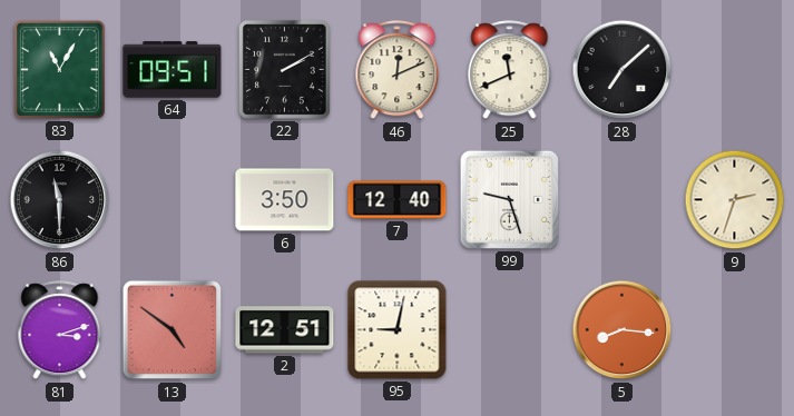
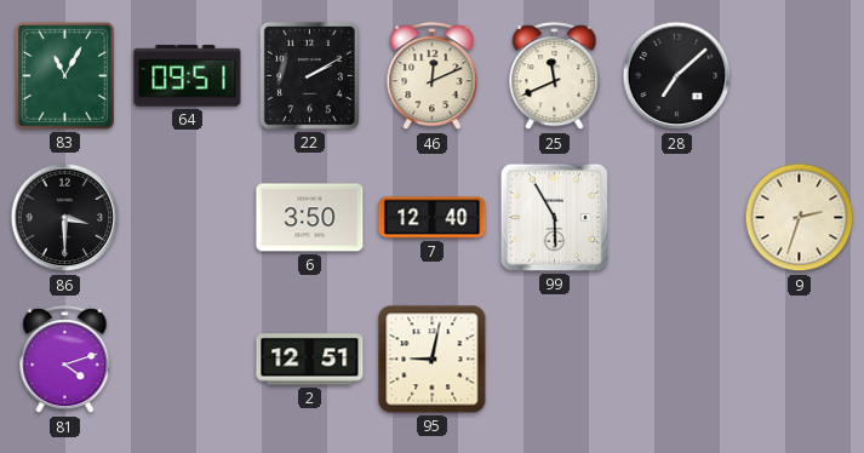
86: 11:30 -> 3:30 (65, 218)
99: 9:27 -> 5:55 (554, 217)
81: 3:12 -> 4:12 (65, 360)
13: 4:51 -> none (173, 330)
5: 8:16 -> none (623, 330)
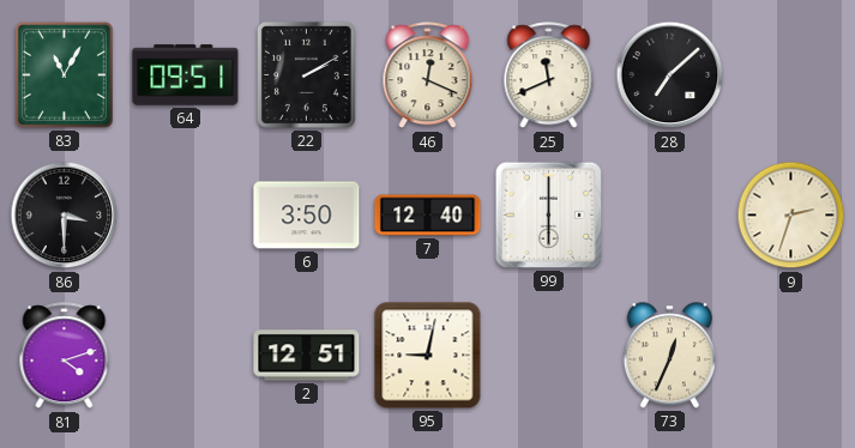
46: 12:11 -> 12:19 (428, 75)
99: 5:55 -> 6:00 (548, 214)
73: none -> 12:34 (669, 356)
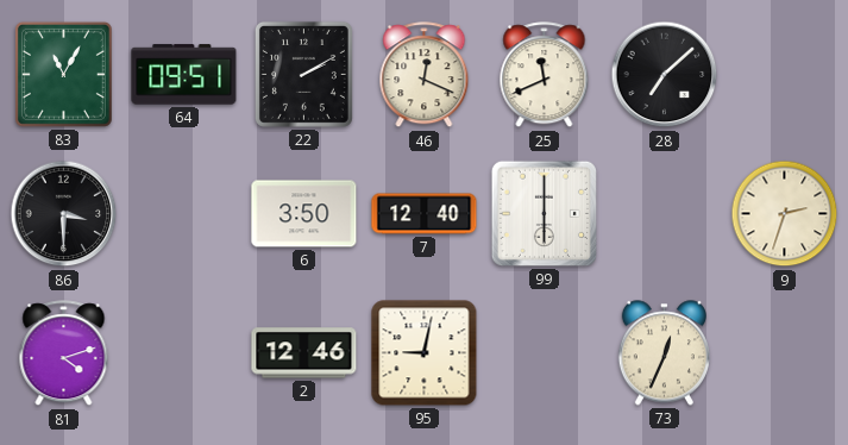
2: 12:51 -> 12:46 (304, 353)
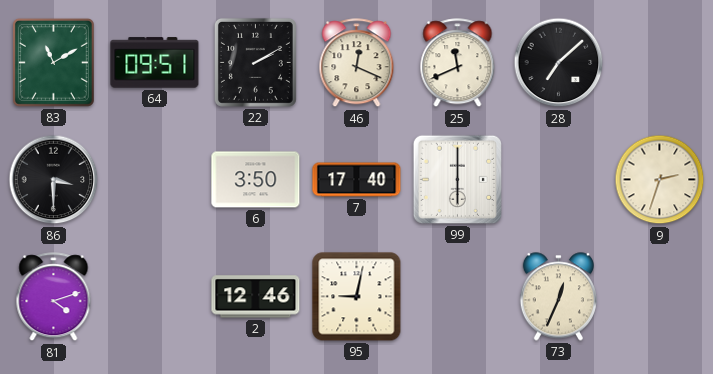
83: 11:05 -> 11:10 (53, 62)
7: 12:40 -> 17:40 (357, 180)
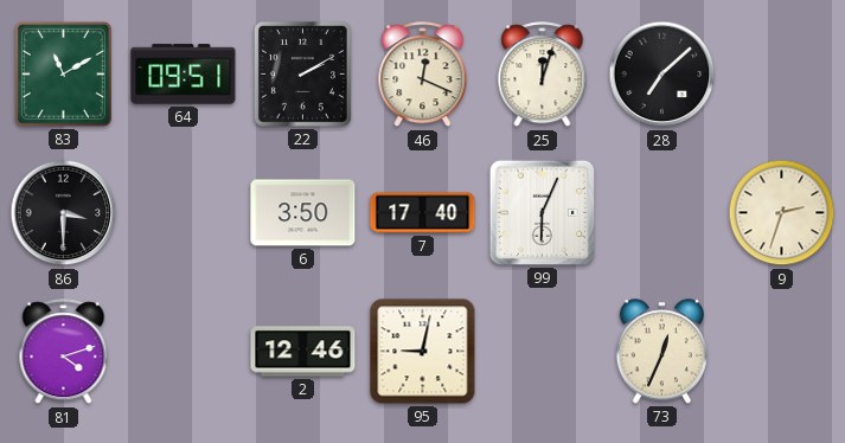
25: 11:41 -> 12:03 (543, 75)
99: 6:00 -> 6:04 (542, 212)
